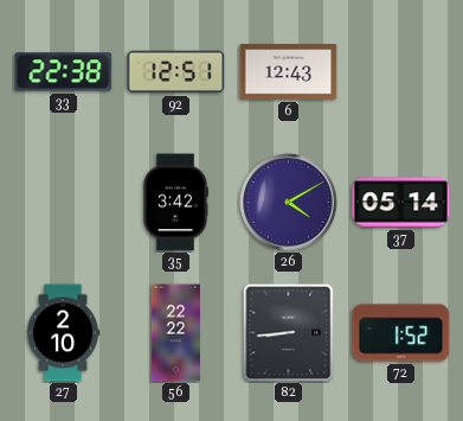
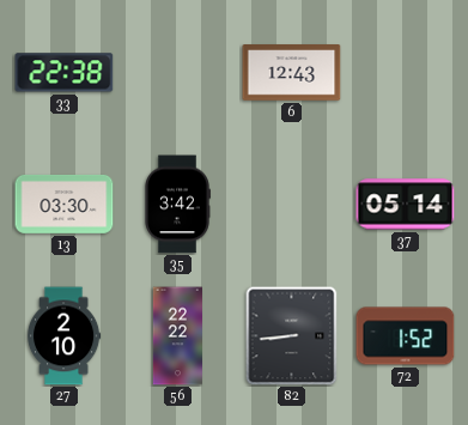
92: 12:51 -> none (176, 72)
13: none -> 03:30 (65, 204)
26: 4:10 -> none (289, 203)
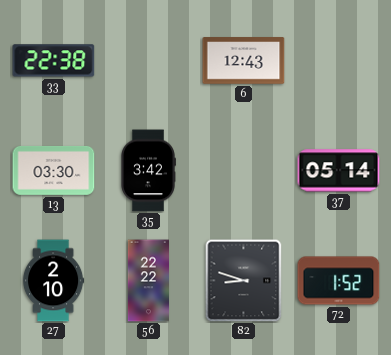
82: 8:44 -> 8:48 (244, 280)
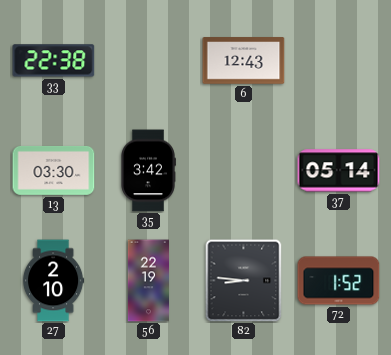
56: 22:22 -> 22:19 (148, 281)
82: 8:48 -> 8:46 (244, 280)
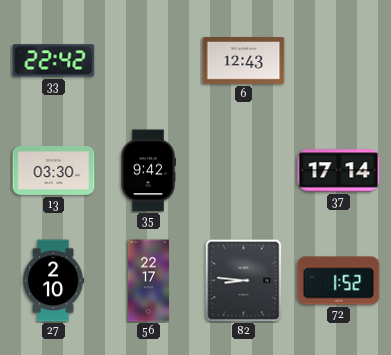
33: 22:38 -> 22:42 (54, 61)
35: 3:42 -> 9:42 (148, 171)
37: 05:14 -> 17:14 (339, 171)
56: 22:19 -> 22:17 (148, 281)
